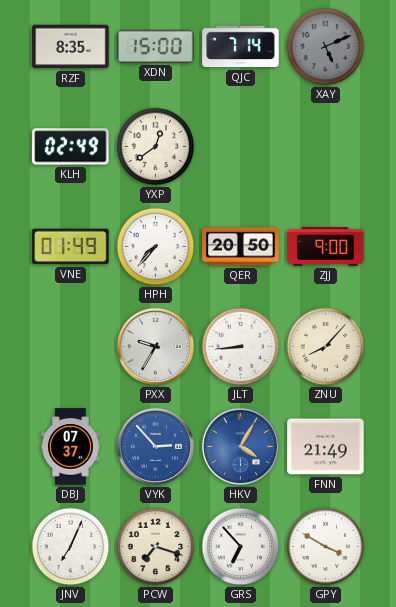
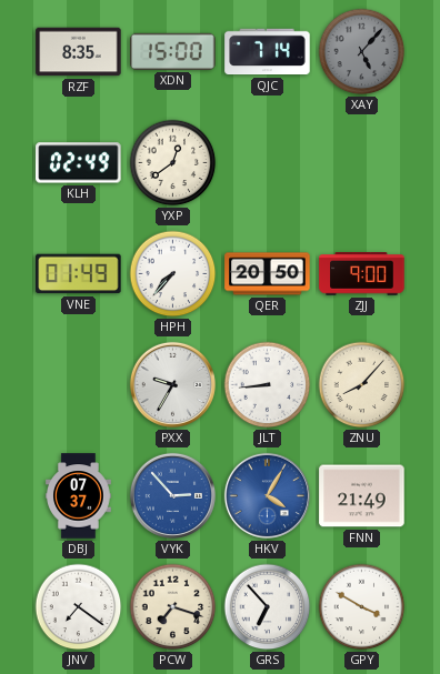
XAY: 5:11 -> 5:07 (362, 52)
JNV: 7:04 -> 7:21 (79, 607)
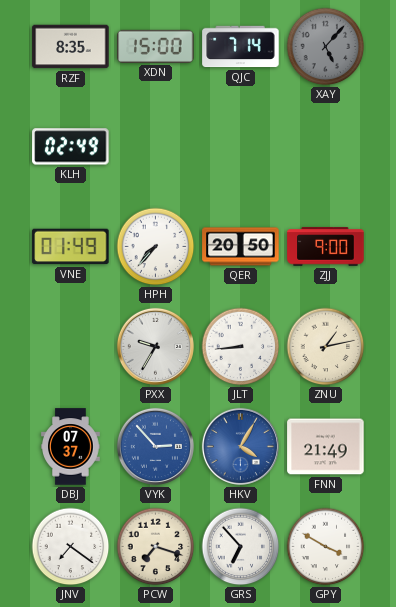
YXP: 12:39 -> none (173, 163)
ZNU: 8:07 -> 1:13 (326, 347)
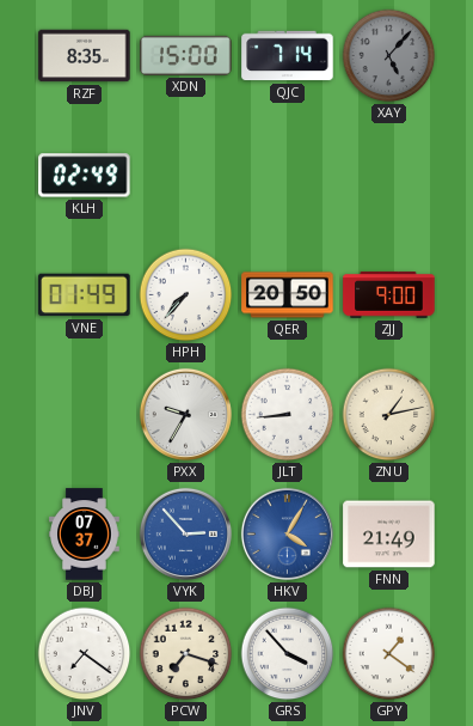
GRS: 6:53 -> 3:53 (288, 654)
GPY: 3:50 -> 1:21 (389, 654)
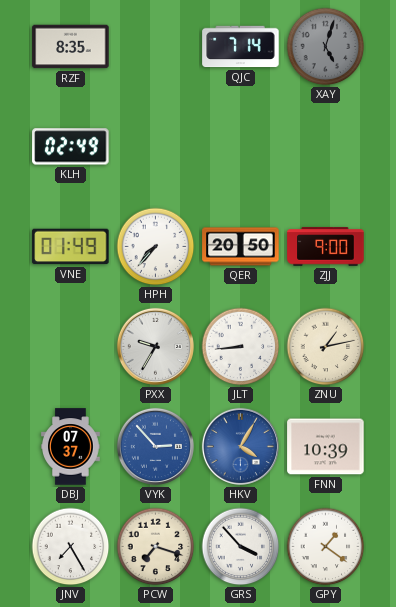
XDN: 15:00 -> none (186, 55)
XAY: 5:07 -> 5:03 (326, 47)
FNN: 21:49 -> 10:39 (326, 447)
JNV: 7:21 -> 7:25 (71, 547)
